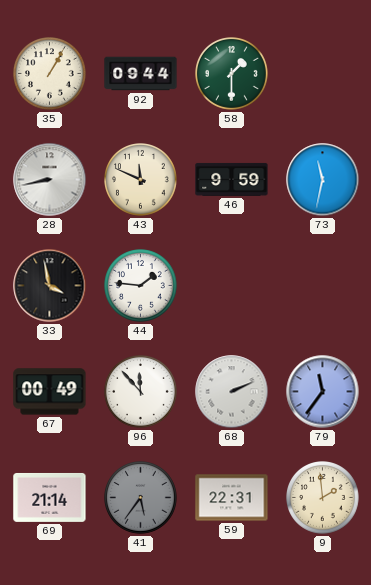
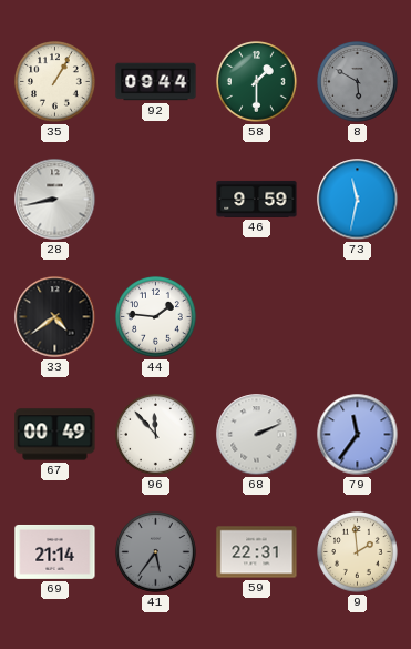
8: none -> 5:50 (358, 82)
43: 11:49 -> none (141, 180)
33: 3:58 -> 4:39 (55, 317)
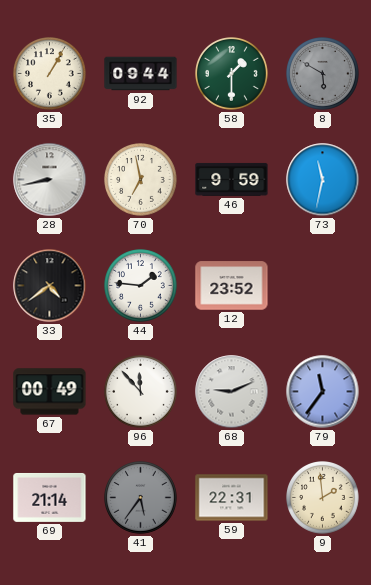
70: none -> 6:58 (141, 180)
12: none -> 23:52 (232, 286)
68: 2:11 -> 9:11 (232, 392)
